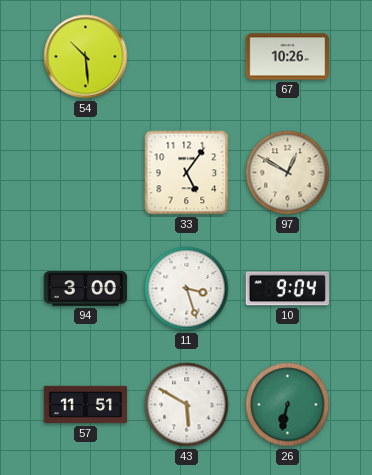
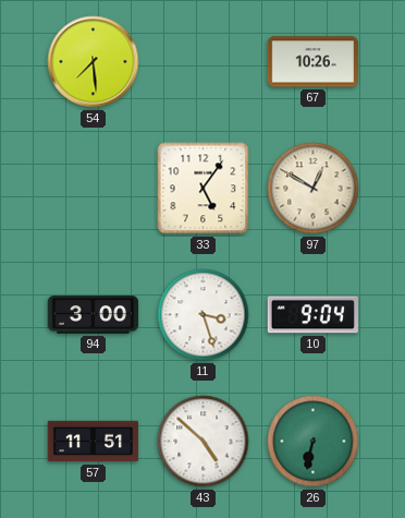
54: 10:29 -> 7:29 (94, 62)
43: 5:50 -> 4:52 (204, 442)
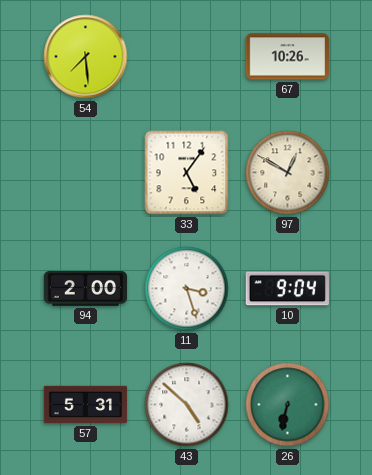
94: 3:00 -> 2:00 (86, 289)
57: 11:51 -> 5:31 (86, 405)
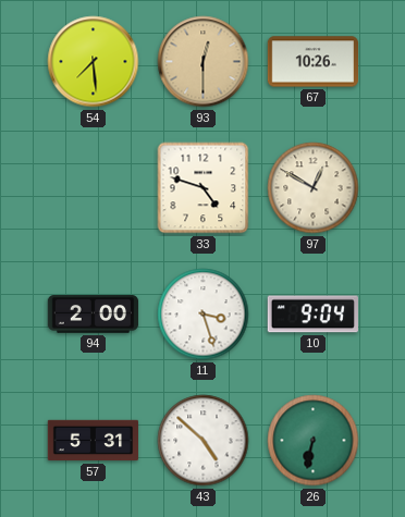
93: none -> 12:30 (204, 62)
33: 5:06 -> 4:48 (204, 188)
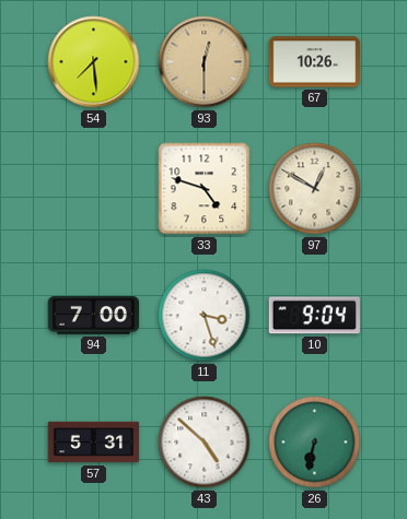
94: 2:00 -> 7:00 (94, 316)
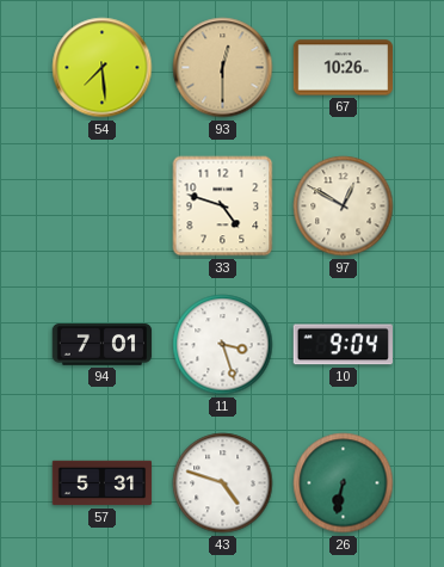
94: 7:00 -> 7:01 (103, 345)
43: 4:52 -> 4:48 (223, 483)
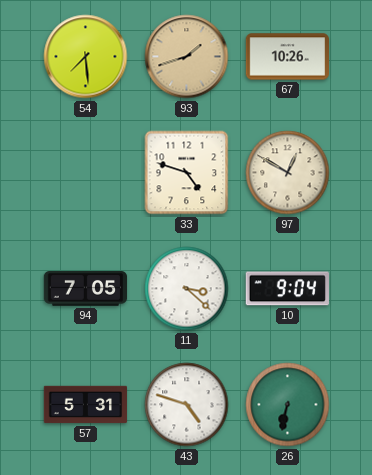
93: 12:30 -> 1:42 (187, 57)
94: 7:01 -> 7:05 (86, 289)
11: 3:27 -> 3:22 (187, 289)
